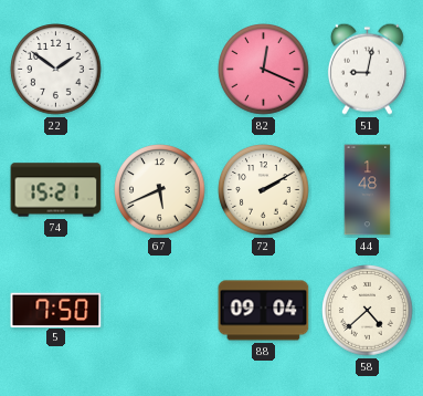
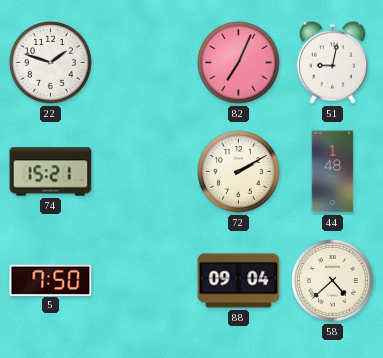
22: 1:51 -> 1:48 (51, 63)
82: 12:19 -> 7:04 (239, 63)
67: 5:41 -> none (160, 190)
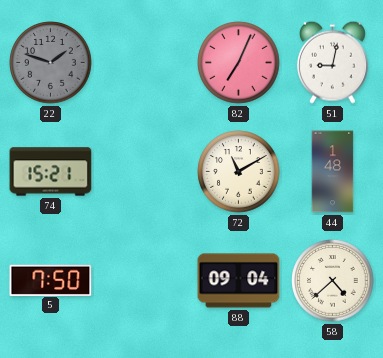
22 dial: white -> grey (51, 63)
72: 2:10 -> 11:10 (239, 172)
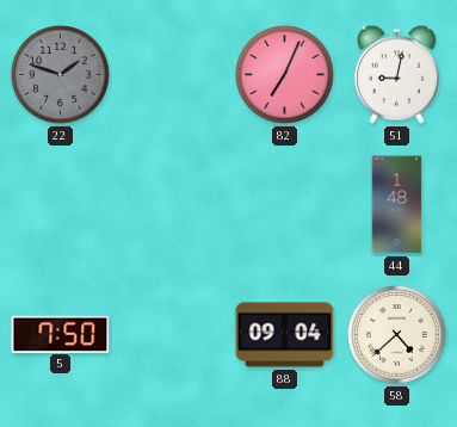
74: 15:21 -> none (51, 172)
72: 11:10 -> none (239, 172)
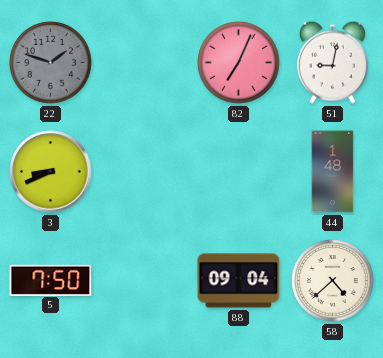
3: none -> 8:41 (51, 172)
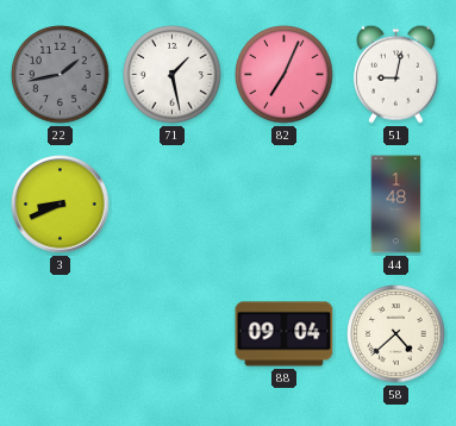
22: 1:48 -> 1:43 (61, 75)
71: none -> 1:28 (173, 75)
5: 7:50 -> none (51, 280)
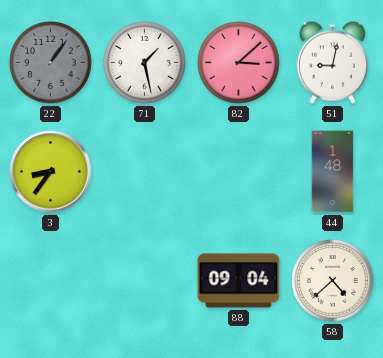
22: 1:43 -> 1:06 (51, 63)
82: 7:04 -> 3:08 (239, 63)
3: 8:41 -> 8:36 (51, 172)
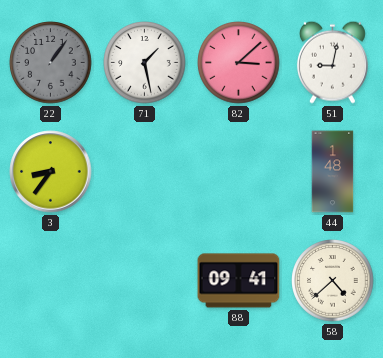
88: 09:04 -> 09:41 (239, 281)
